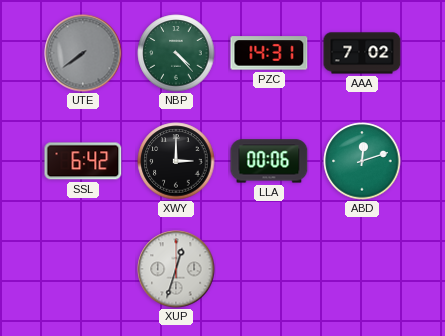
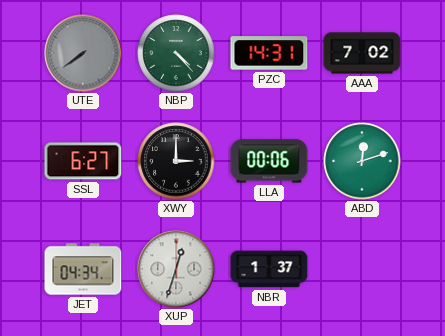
SSL: 6:42 -> 6:27 (83, 161)
JET: none -> 04:34 (83, 269)
NBR: none -> 1:37 (269, 269)
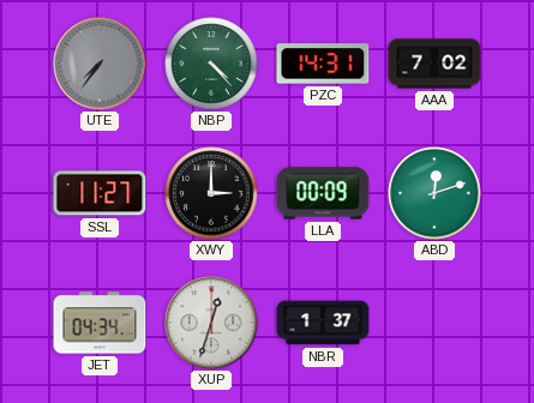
UTE: 7:39 -> 7:36 (100, 64)
SSL: 6:27 -> 11:27 (100, 193)
LLA: 00:06 -> 00:09 (323, 193)
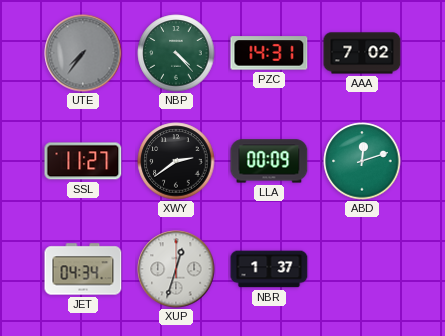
XWY: 3:00 -> 2:39 (176, 161)
